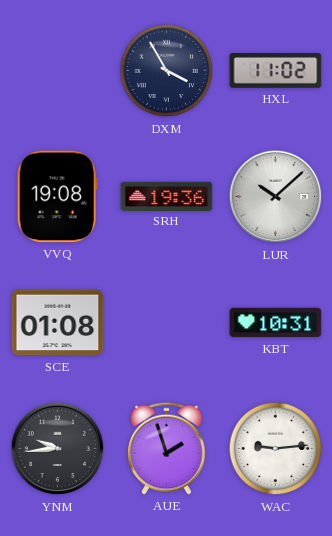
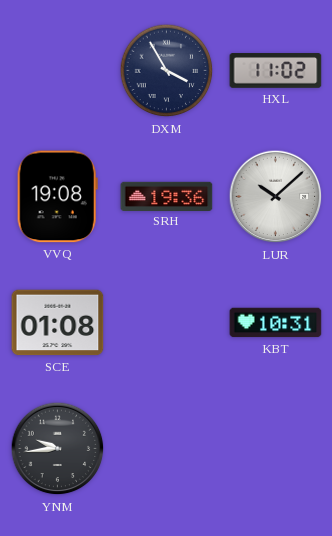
AUE: 1:57 -> none (167, 448)
WAC: 9:14 -> none (276, 449)
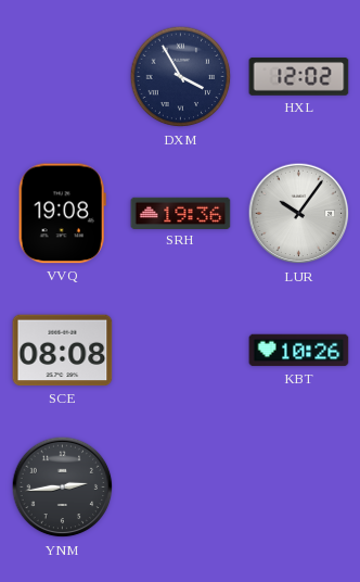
HXL: 11:02 -> 12:02 (299, 77)
LUR: 10:08 -> 10:06 (299, 214)
SCE: 01:08 -> 08:08 (63, 351)
KBT: 10:31 -> 10:26 (299, 351)
YNM: 9:44 -> 2:44 (63, 488)
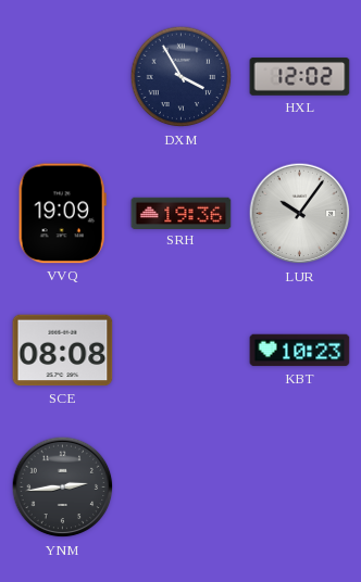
VVQ: 19:08 -> 19:09 (62, 214)
KBT: 10:26 -> 10:23 (300, 351)
